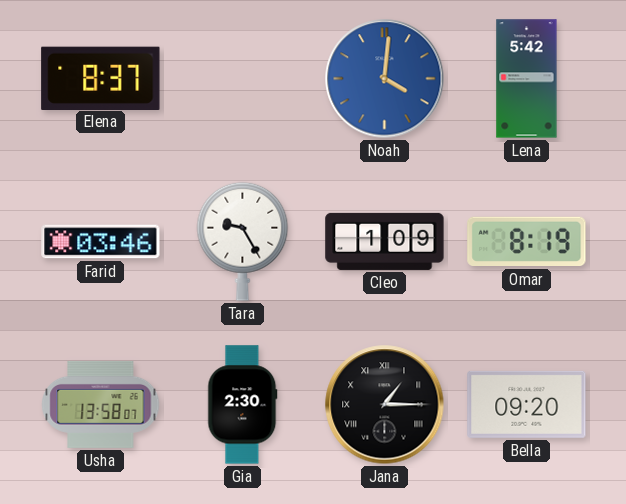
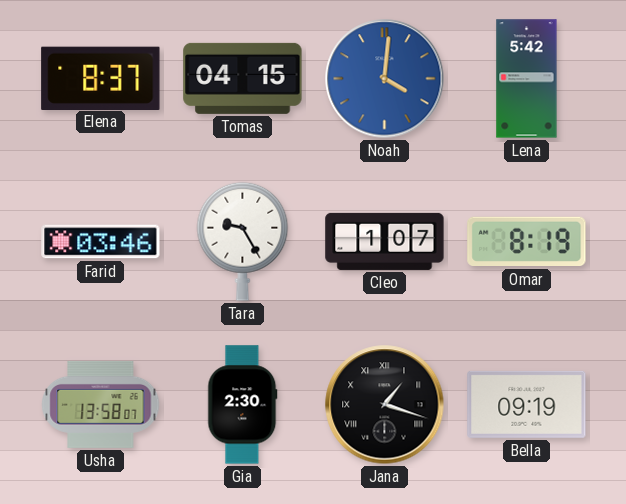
Tomas: none -> 04:15 (243, 78)
Cleo: 1:09 -> 1:07 (385, 241)
Jana: 1:15 -> 1:18 (385, 405)
Bella: 09:20 -> 09:19 (527, 404)
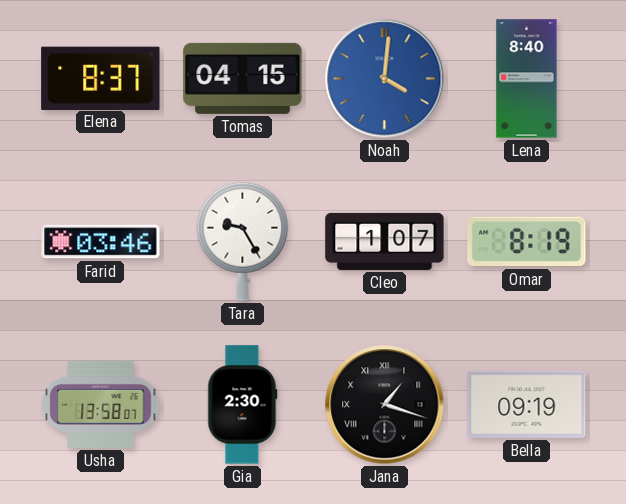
Lena: 5:42 -> 8:40 (527, 79)
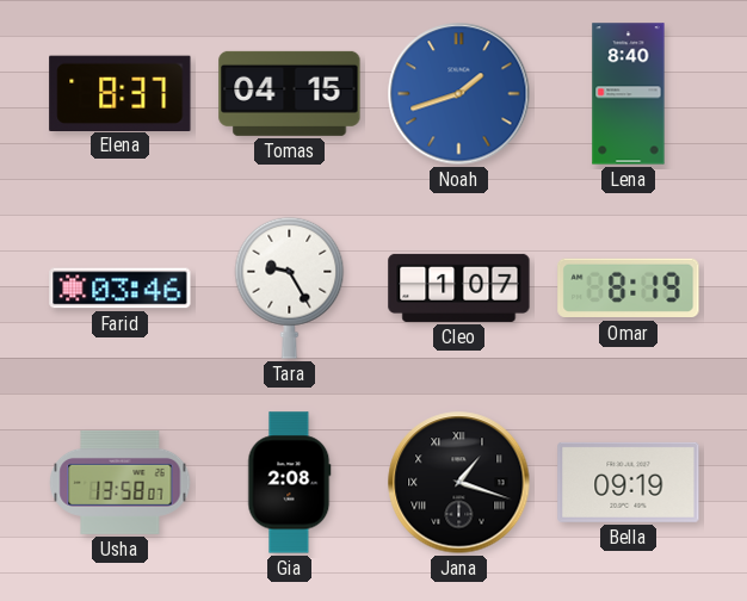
Noah: 4:01 -> 1:42 (459, 94)
Gia: 2:30 -> 2:08 (290, 483)
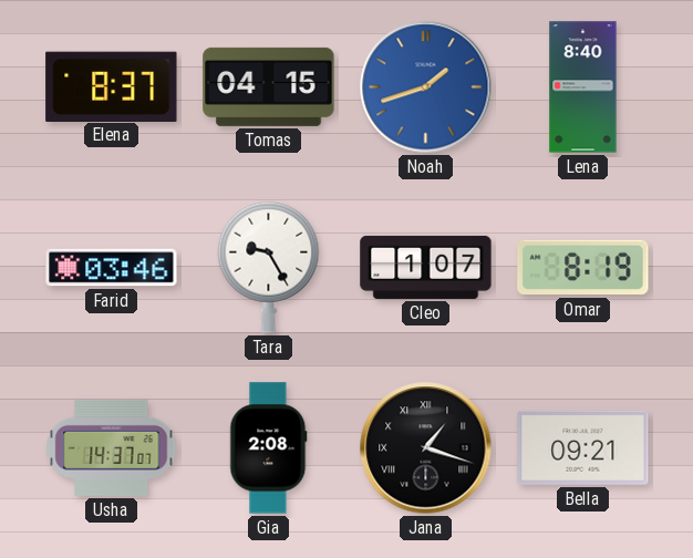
Usha: 13:58 -> 14:37 (112, 447)
Bella: 09:19 -> 09:21 (583, 447)
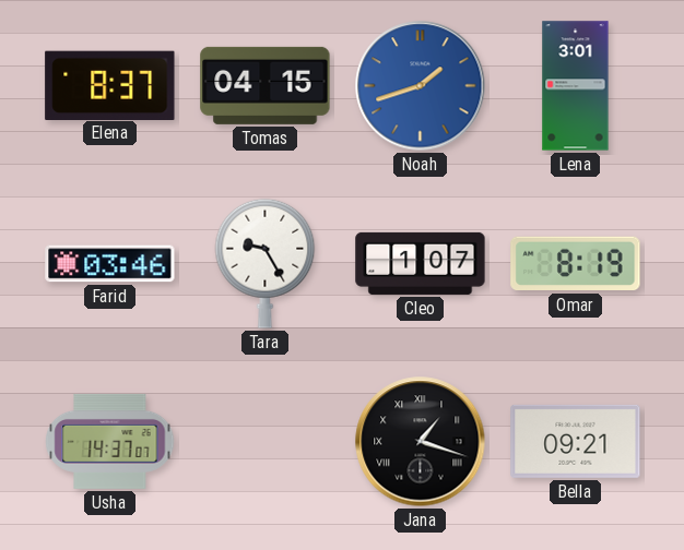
Lena: 8:40 -> 3:01 (576, 86)
Gia: 2:08 -> none (269, 448)
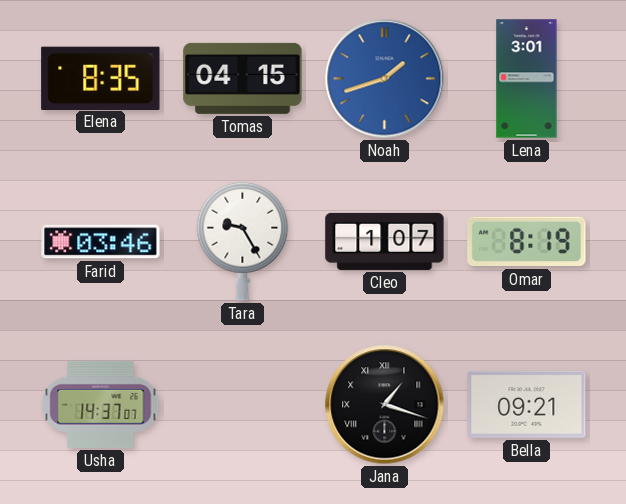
Elena: 8:37 -> 8:35 (101, 78)
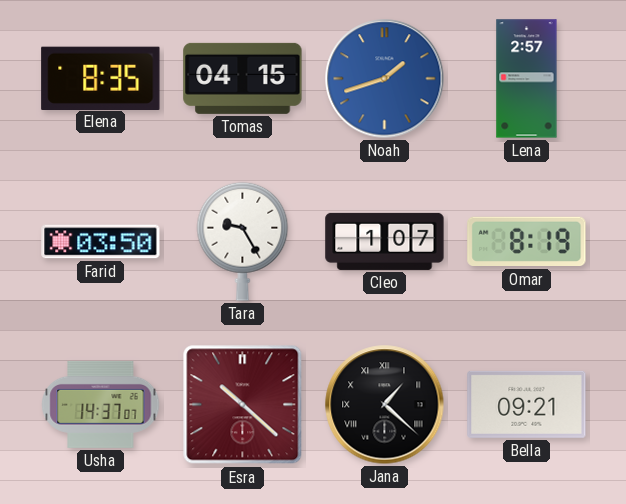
Lena: 3:01 -> 2:57 (527, 79)
Farid: 03:46 -> 03:50 (101, 242)
Esra: none -> 10:22 (243, 405)
Jana: 1:18 -> 1:22 (385, 405)
